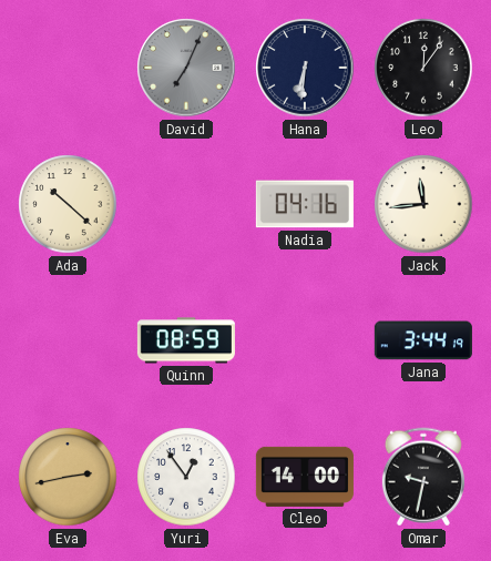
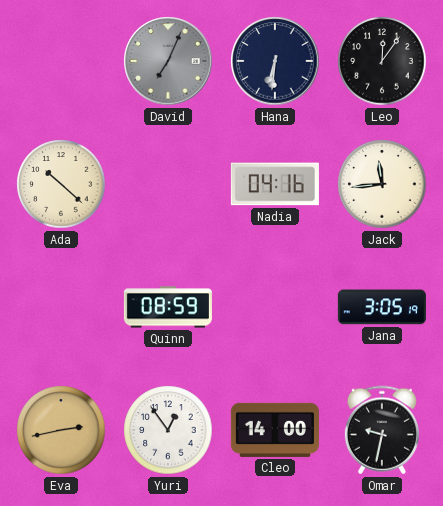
Jana: 3:44 -> 3:05 (382, 307)
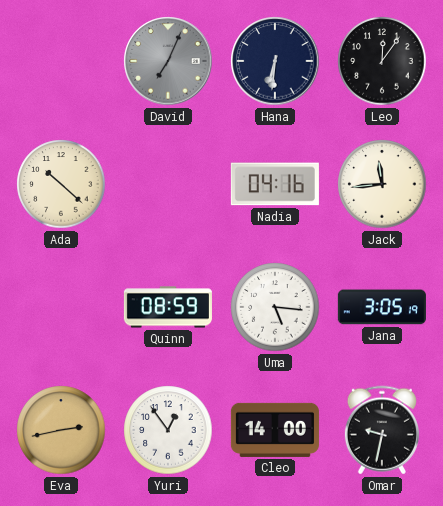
Uma: none -> 5:16 (275, 307)
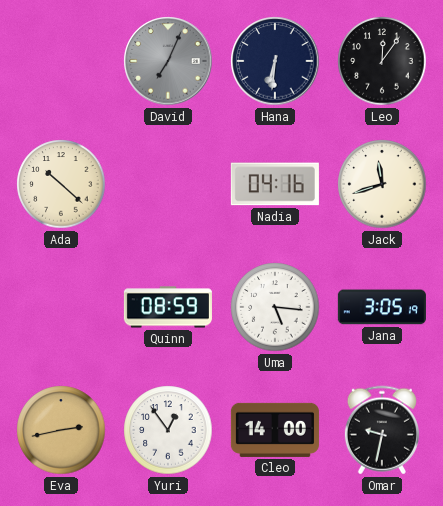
Jack: 11:44 -> 11:42 (382, 184)
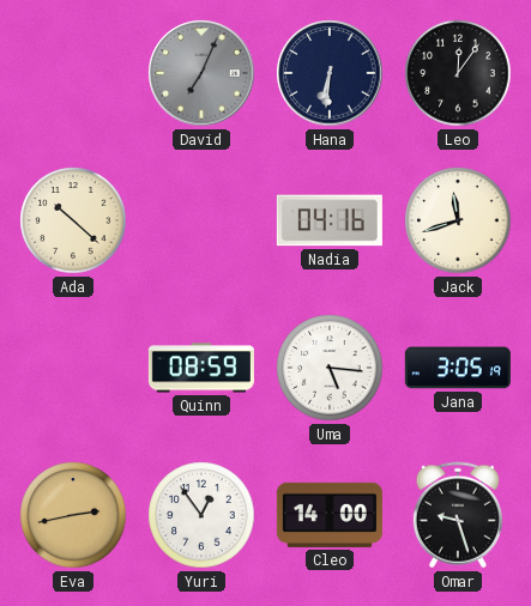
Omar: 9:32 -> 9:27 (458, 515)
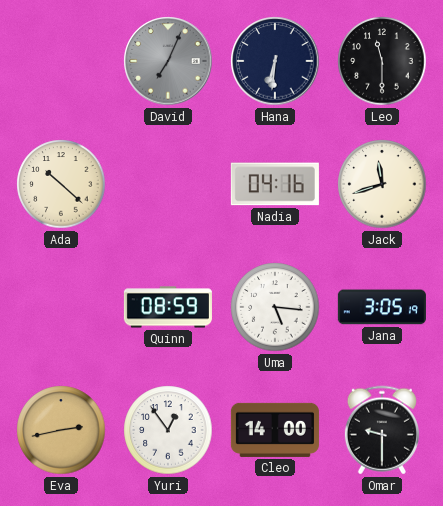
Leo: 12:06 -> 11:30 (382, 61)
Omar: 9:27 -> 9:30 (382, 430)
